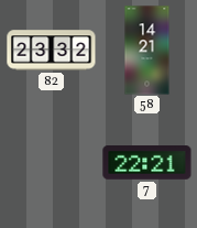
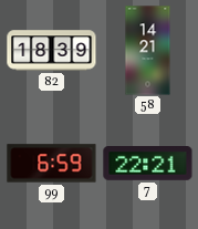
82: 23:32 -> 18:39 (52, 51)
99: none -> 6:59 (52, 164)
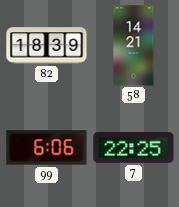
99: 6:59 -> 6:06 (47, 148)
7: 22:21 -> 22:25 (134, 148)
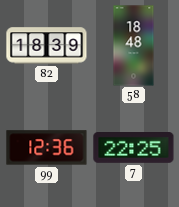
58: 14:21 -> 18:48 (134, 46)
99: 6:06 -> 12:36 (47, 148)
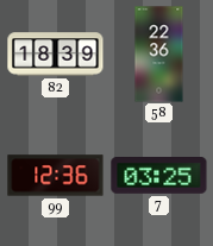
58: 18:48 -> 22:36 (159, 55)
7: 22:25 -> 03:25 (159, 176)
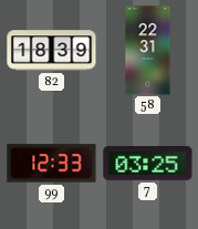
58: 22:36 -> 22:31 (148, 51)
99: 12:36 -> 12:33 (52, 164)
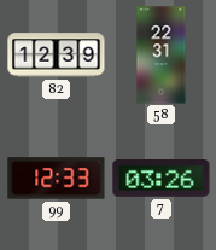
82: 18:39 -> 12:39 (57, 56)
7: 03:25 -> 03:26 (162, 179)
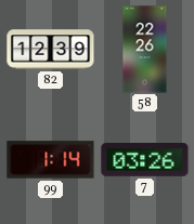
58: 22:31 -> 22:26 (145, 50)
99: 12:33 -> 1:14 (51, 160)
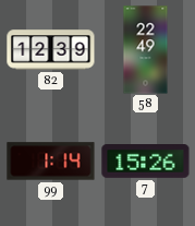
58: 22:26 -> 22:49 (146, 50)
7: 03:26 -> 15:26 (146, 162)
